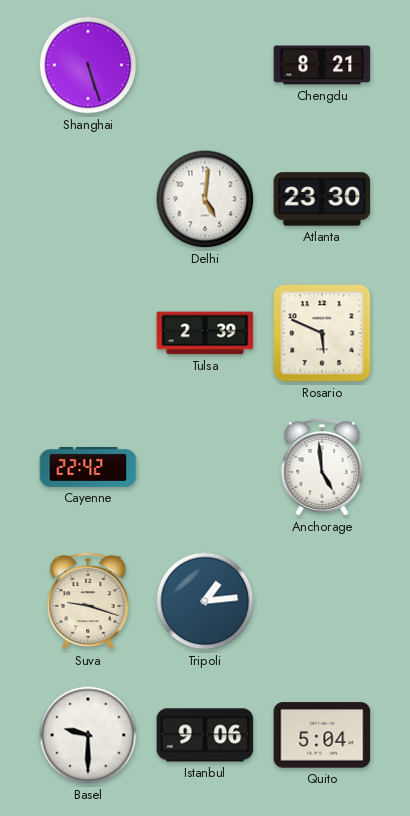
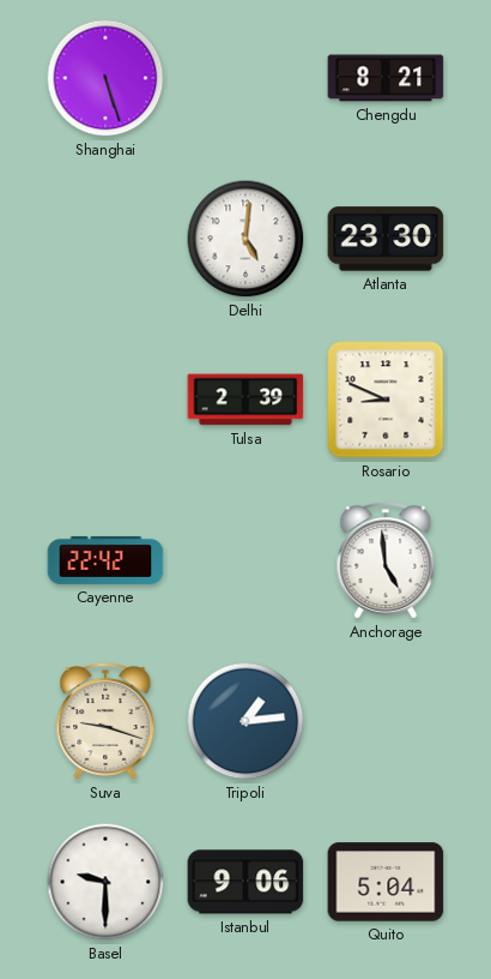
Rosario: 5:49 -> 8:49 (386, 400)
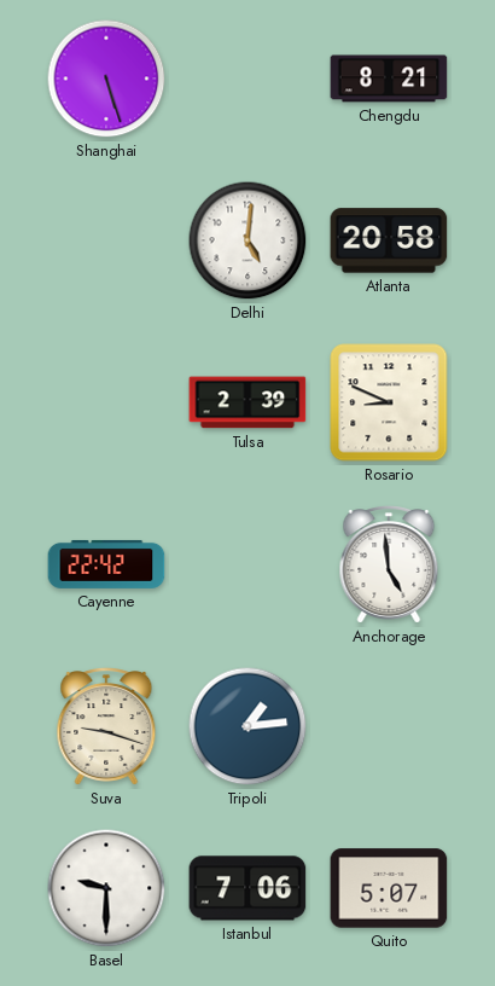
Atlanta: 23:30 -> 20:58 (389, 240)
Istanbul: 9:06 -> 7:06 (247, 888)
Quito: 5:04 -> 5:07 (389, 888)
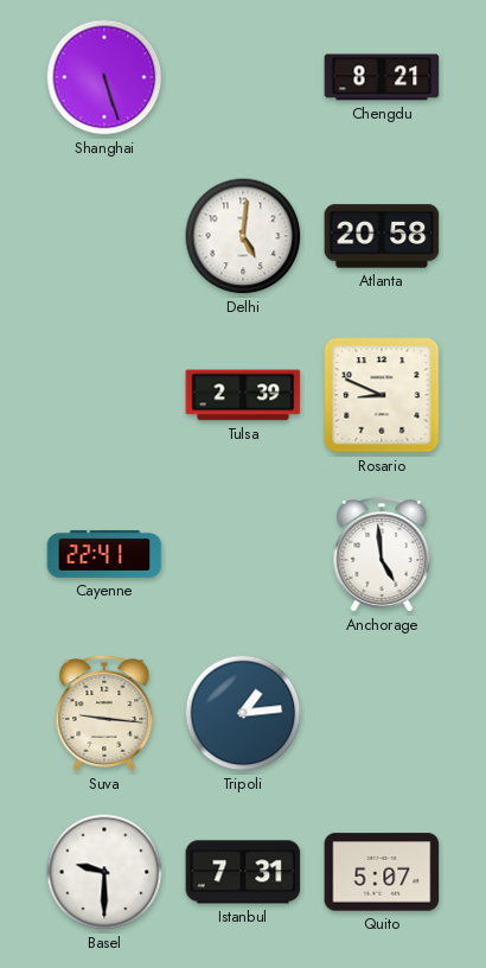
Cayenne: 22:42 -> 22:41 (104, 554)
Suva: 9:18 -> 9:16 (104, 714)
Istanbul: 7:06 -> 7:31 (243, 872)
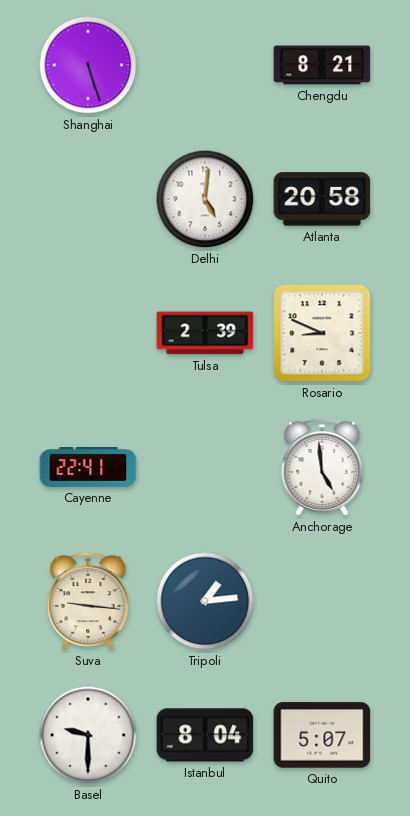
Istanbul: 7:31 -> 8:04 (205, 735)
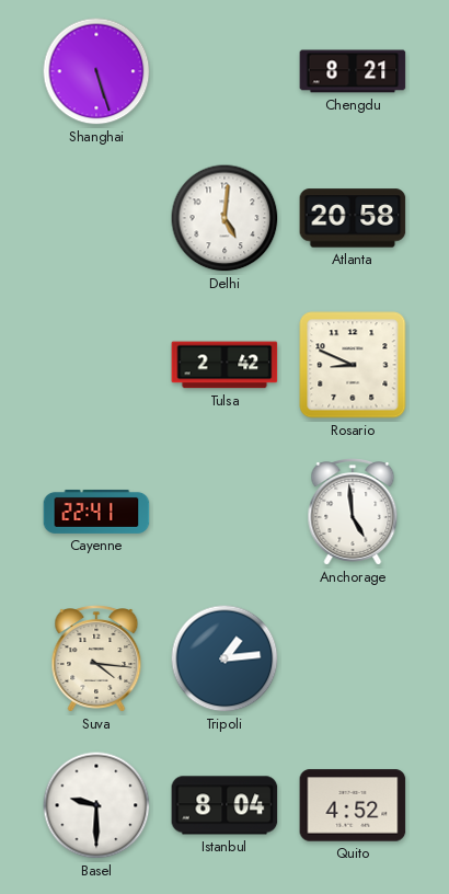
Tulsa: 2:39 -> 2:42 (225, 365)
Suva: 9:16 -> 4:16 (96, 660)
Quito: 5:07 -> 4:52 (353, 805)
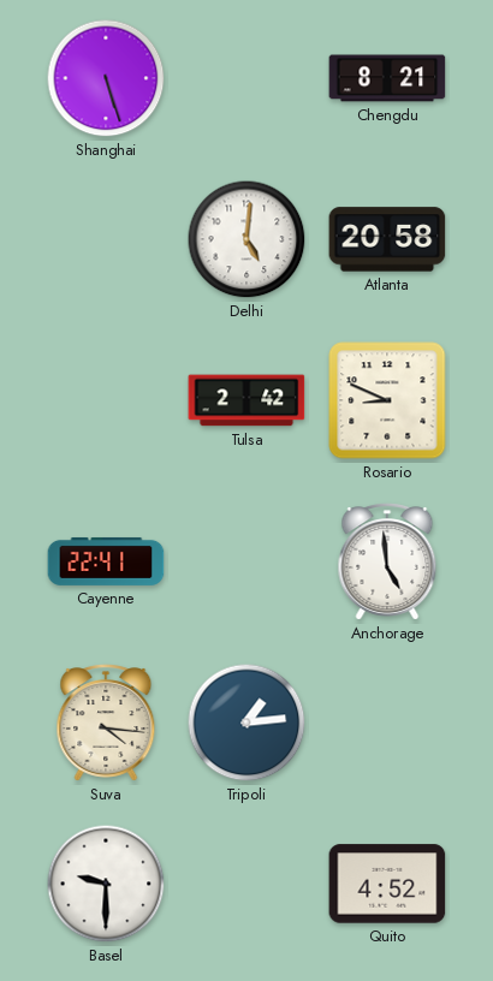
Istanbul: 8:04 -> none (225, 805)
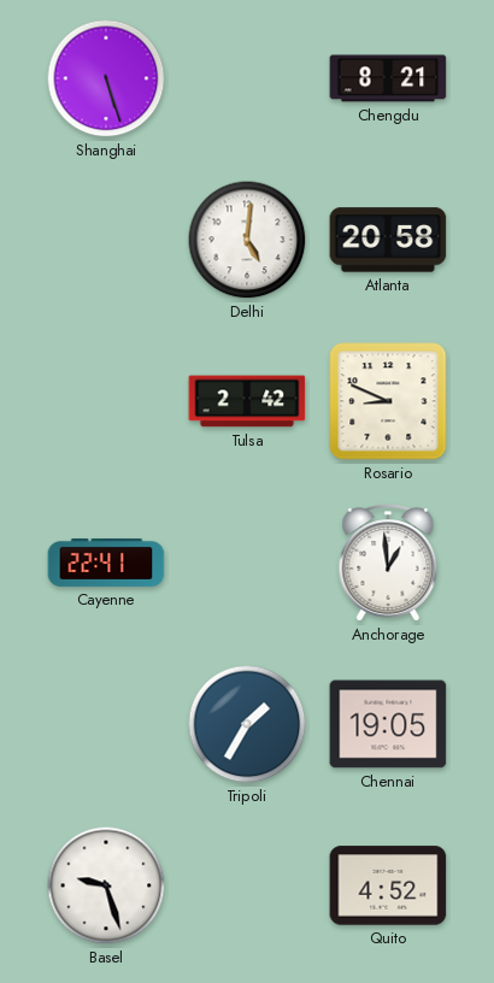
Anchorage: 4:59 -> 12:59 (388, 564)
Suva: 4:16 -> none (106, 724)
Tripoli: 1:14 -> 1:35 (247, 724)
Chennai: none -> 19:05 (388, 724)
Basel: 9:30 -> 9:27 (106, 885)
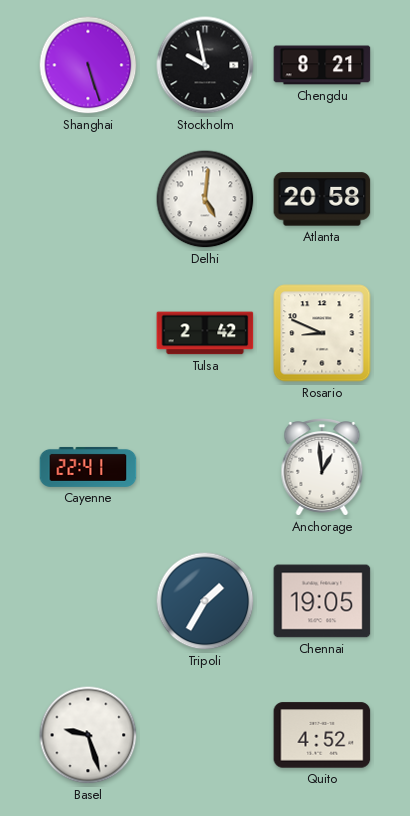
Stockholm: none -> 9:58 (205, 65)
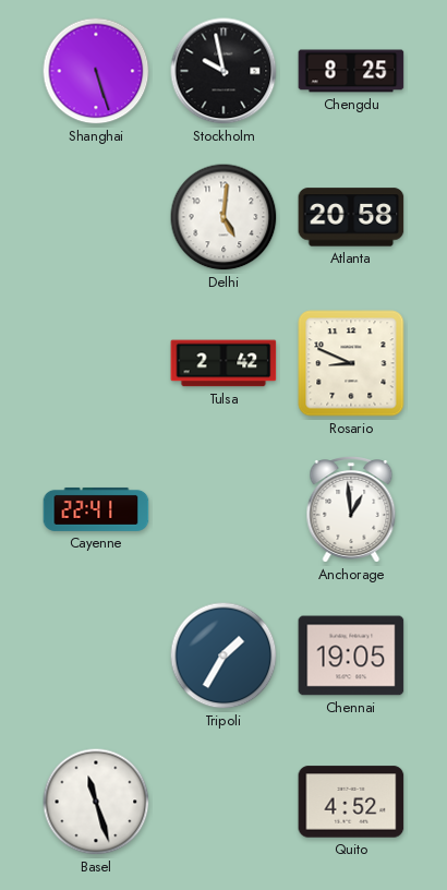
Chengdu: 8:21 -> 8:25 (351, 71)
Basel: 9:27 -> 11:27 (96, 802)
